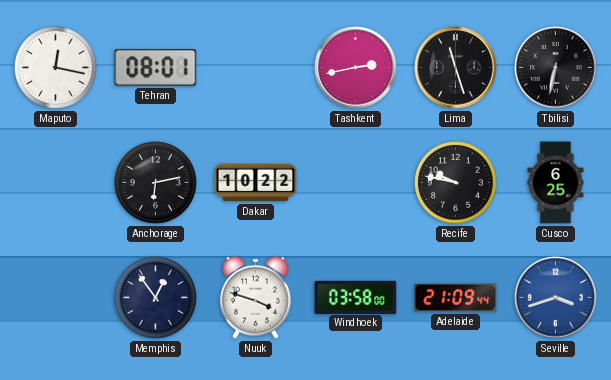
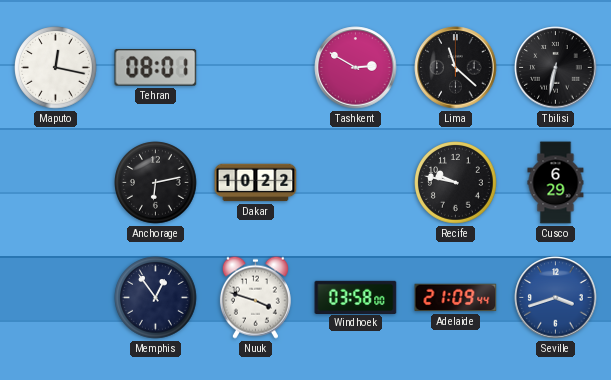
Tashkent: 2:43 -> 2:50 (356, 68)
Lima: 11:27 -> 11:22 (456, 68)
Cusco: 6:25 -> 6:29 (556, 183)
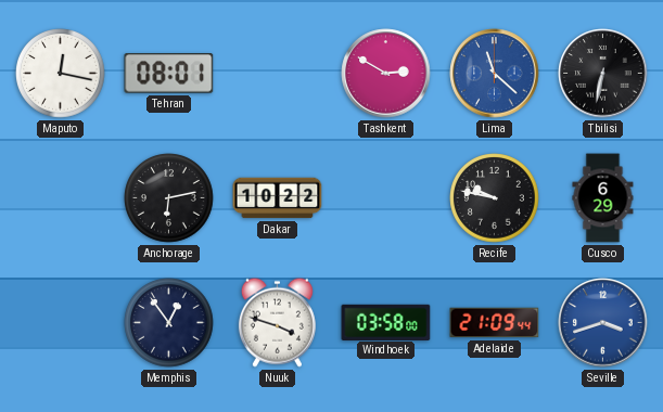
Lima dial: black -> blue (495, 74)
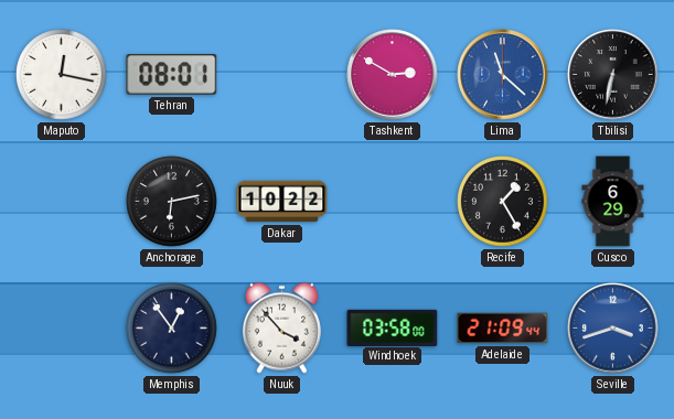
Recife: 9:47 -> 1:25 (503, 202)
Nuuk: 3:48 -> 3:53 (281, 327)
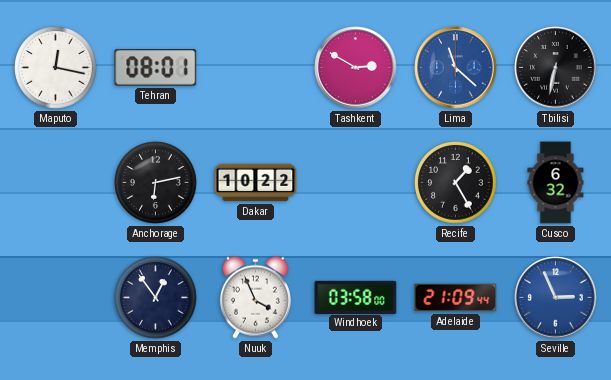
Cusco: 6:29 -> 6:32 (556, 183)
Nuuk: 3:53 -> 3:56 (255, 297)
Seville: 3:42 -> 2:56 (556, 298)
